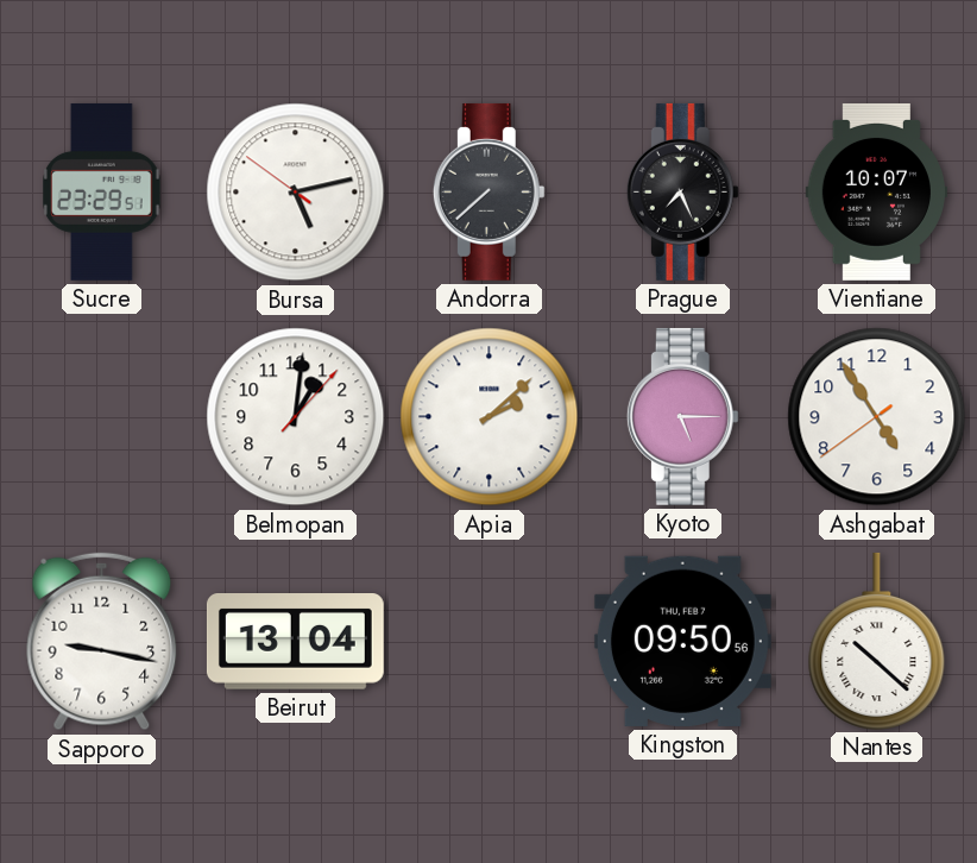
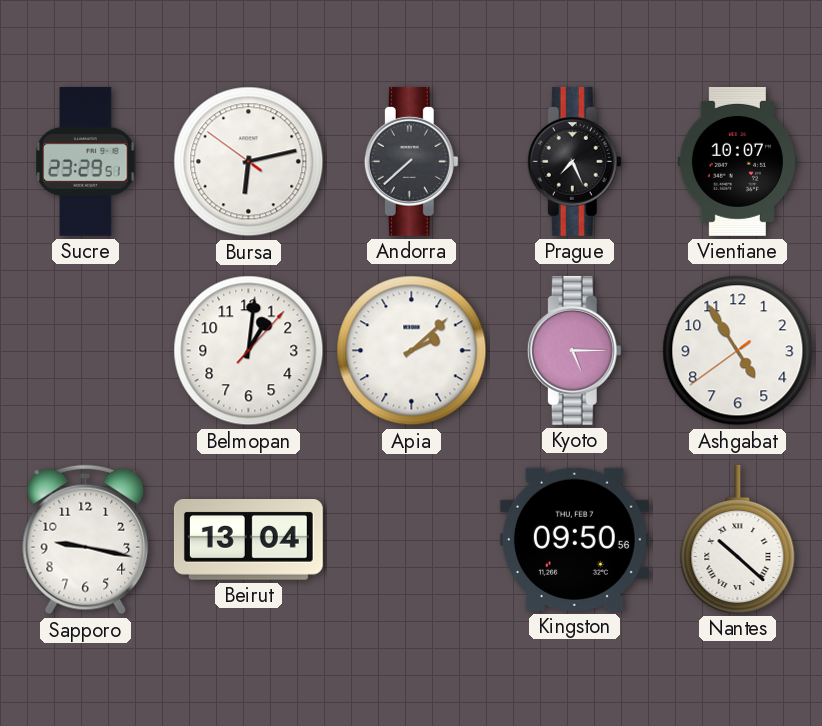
Bursa: 5:12 -> 6:12 (249, 162)
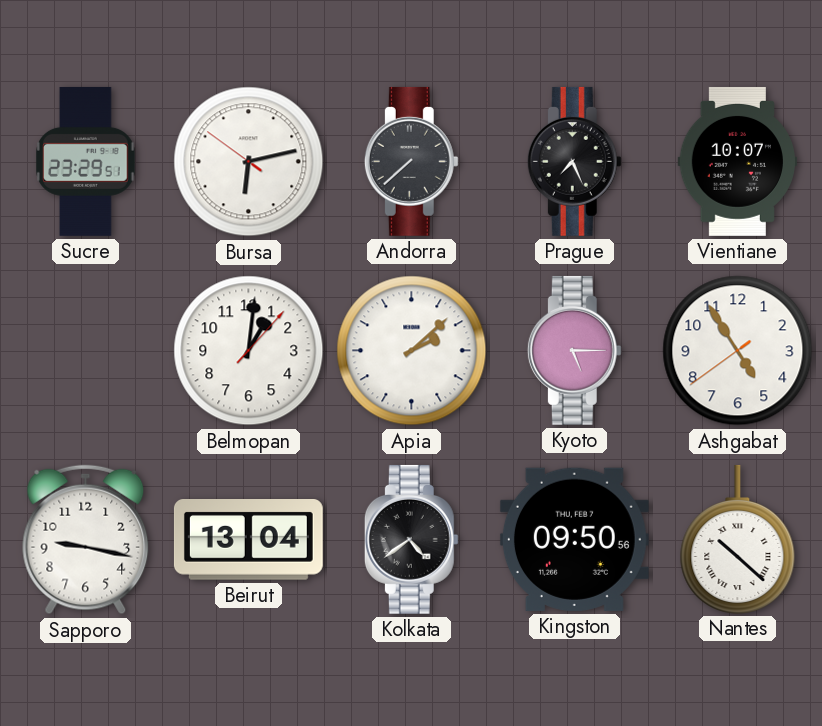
Kolkata: none -> 4:39 (411, 539)
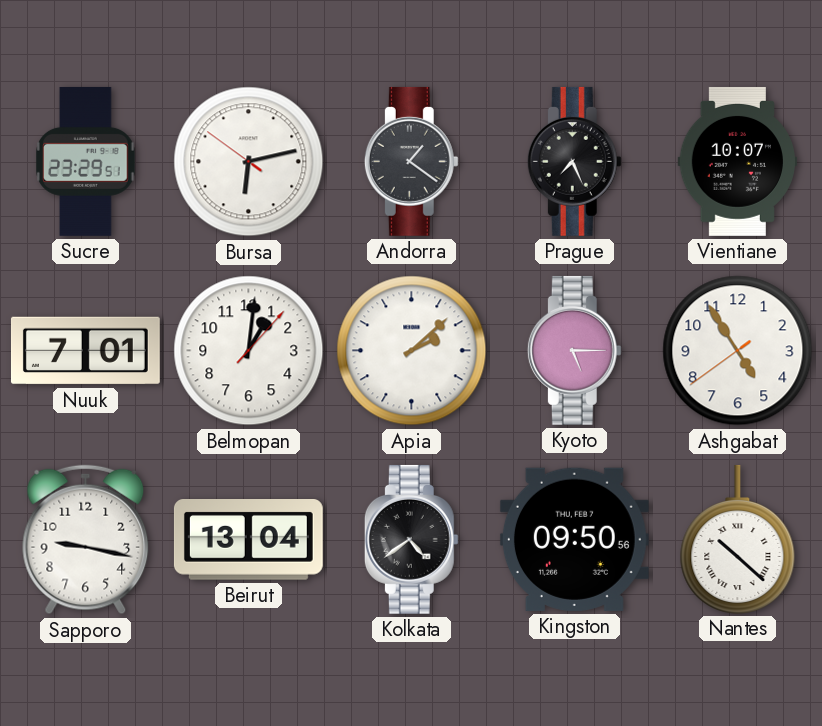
Andorra: 7:38 -> 1:21 (411, 161)
Nuuk: none -> 7:01 (85, 351)
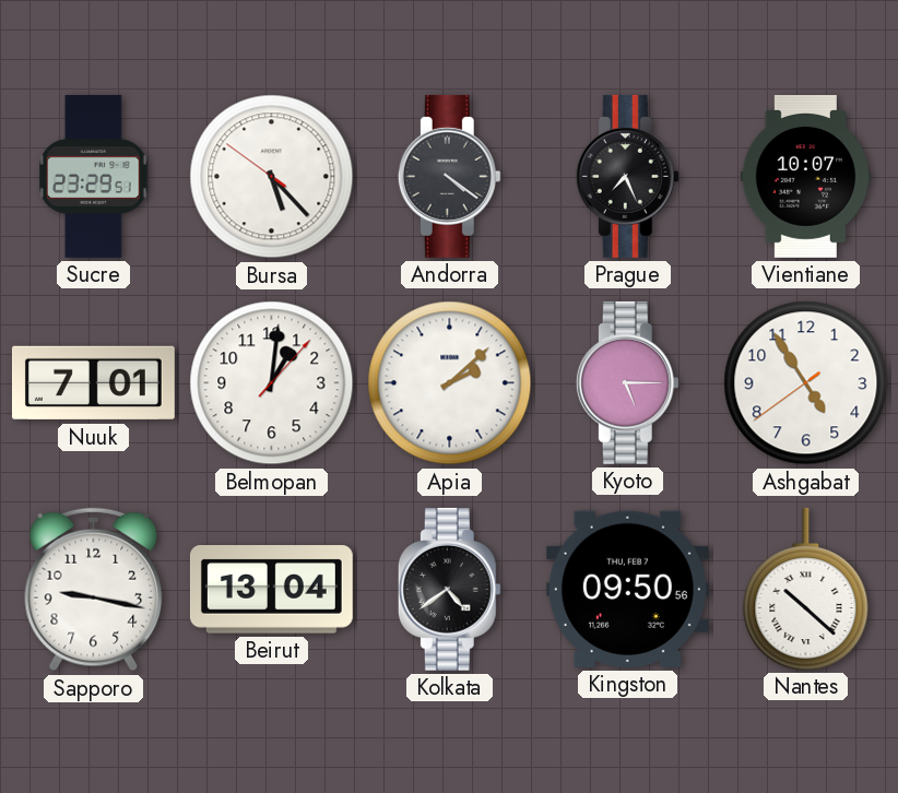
Bursa: 6:12 -> 5:22 (272, 177)
Andorra: 1:21 -> 4:21 (449, 176)
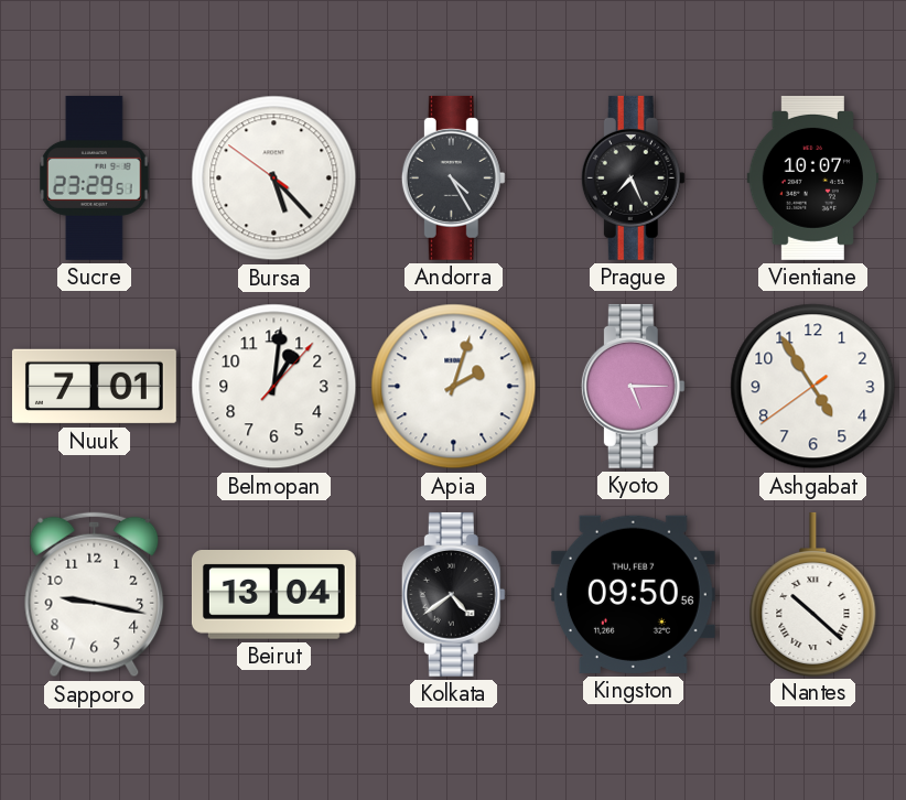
Andorra: 4:21 -> 4:25 (453, 177)
Apia: 2:08 -> 2:03 (454, 387)
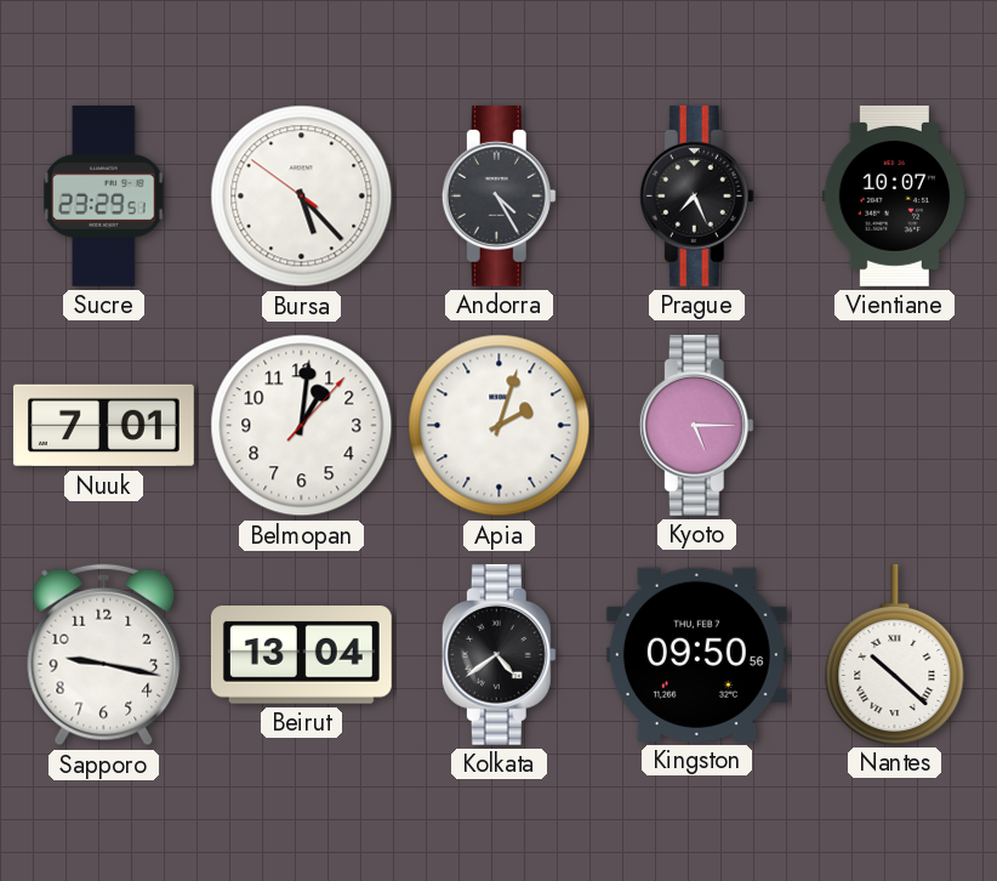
Ashgabat: 4:54 -> none (813, 387)
